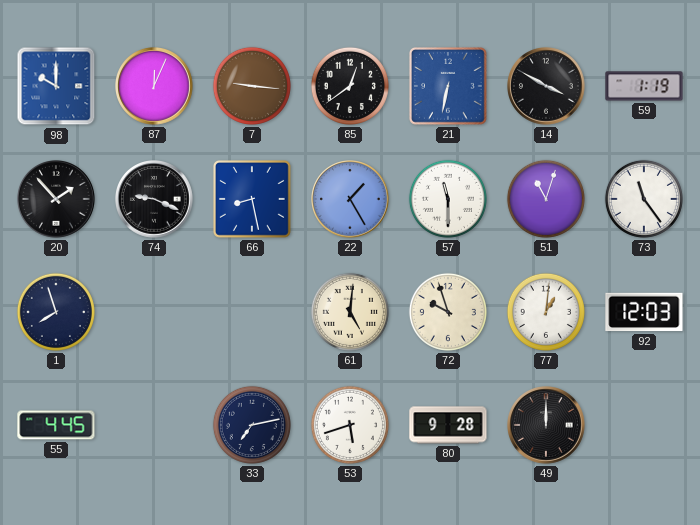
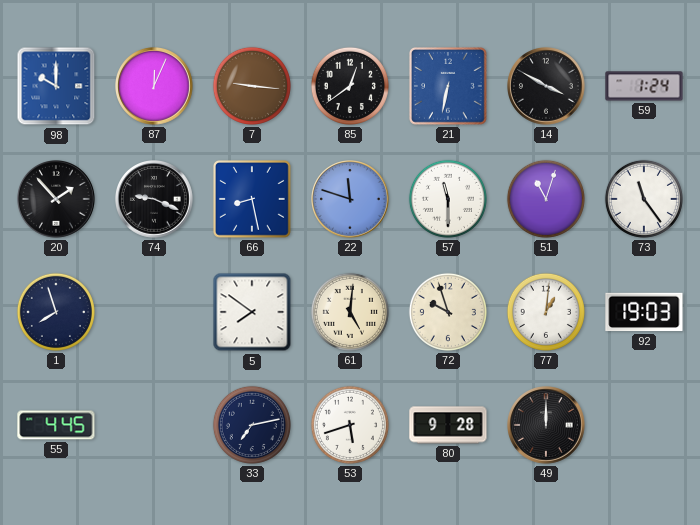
59: 1:19 -> 1:24 (644, 86)
22: 1:25 -> 11:48 (351, 200)
5: none -> 7:51 (252, 312)
92: 12:03 -> 19:03 (644, 312)
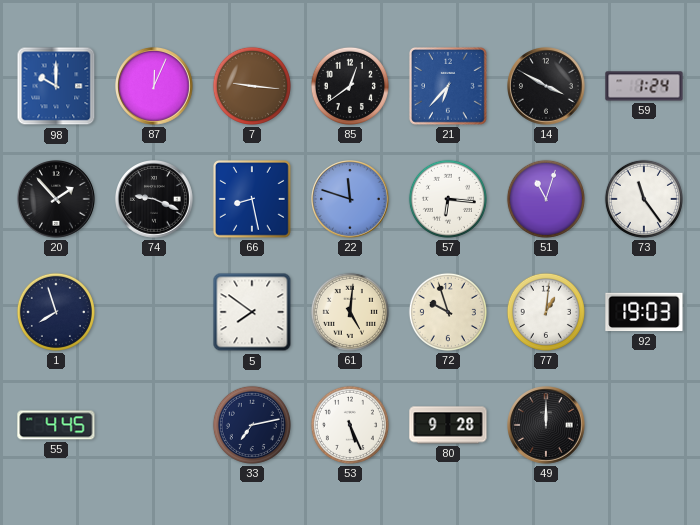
21: 6:32 -> 6:37 (448, 86)
57: 11:30 -> 6:16 (448, 199)
53: 5:42 -> 5:26 (350, 425)
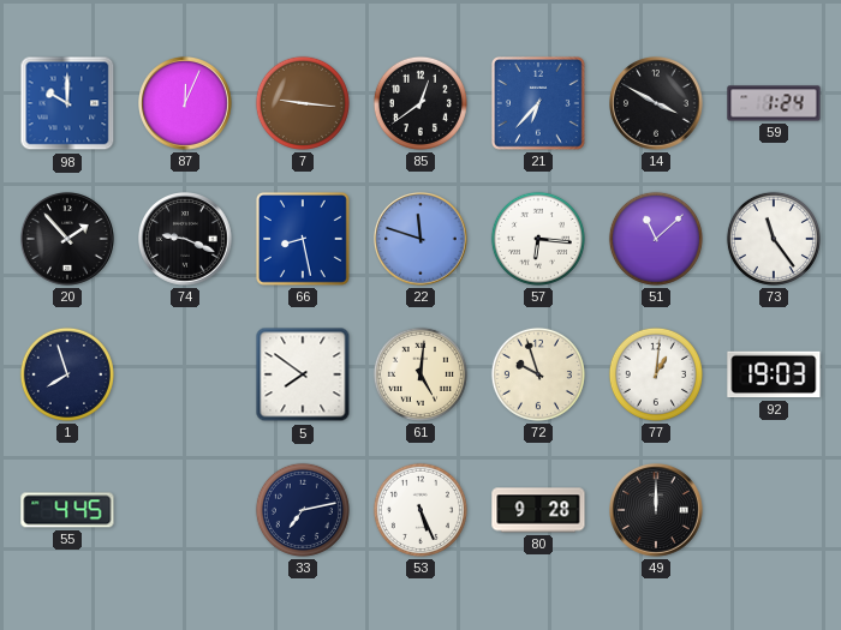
51: 11:03 -> 11:08 (656, 239)
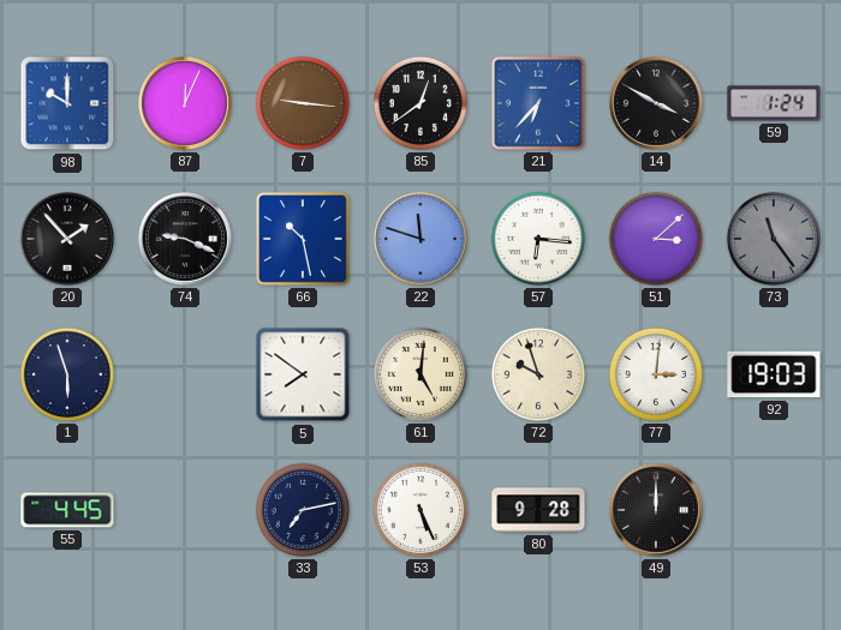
66: 8:28 -> 10:28 (303, 239)
51: 11:08 -> 3:08 (656, 239)
73 dial: white -> grey (774, 239)
1: 7:57 -> 5:57 (67, 374)
77: 1:01 -> 3:01 (656, 374)
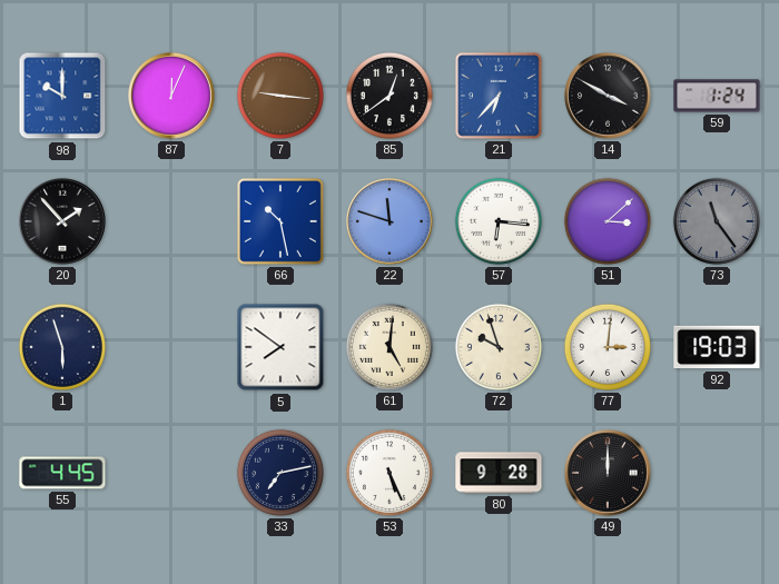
74: 9:19 -> none (186, 240)
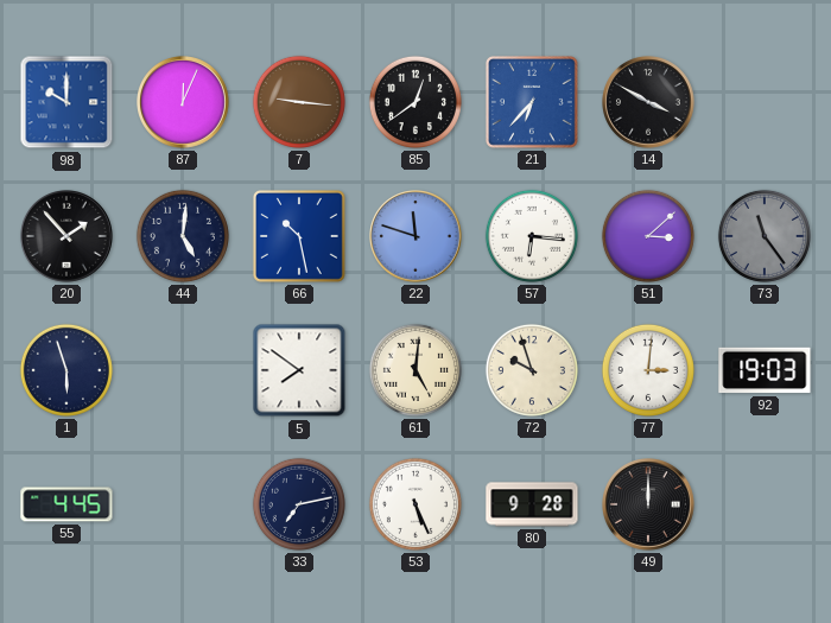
59: 1:24 -> none (717, 96)
44: none -> 5:01 (183, 236)
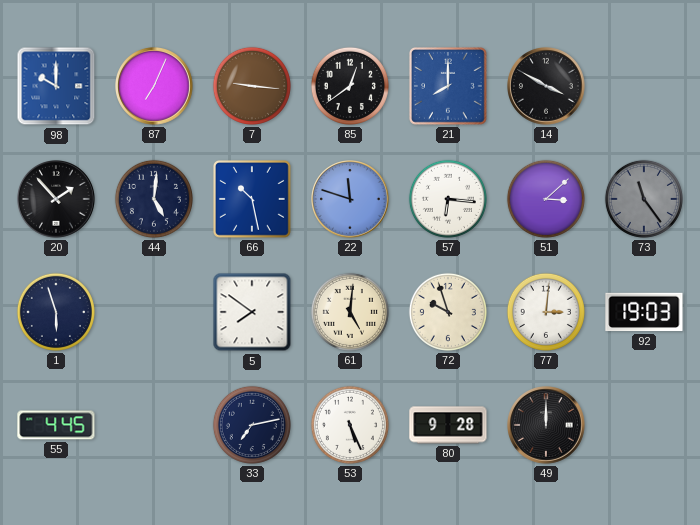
87: 12:04 -> 7:04 (155, 87)
21: 6:37 -> 8:00 (448, 86)
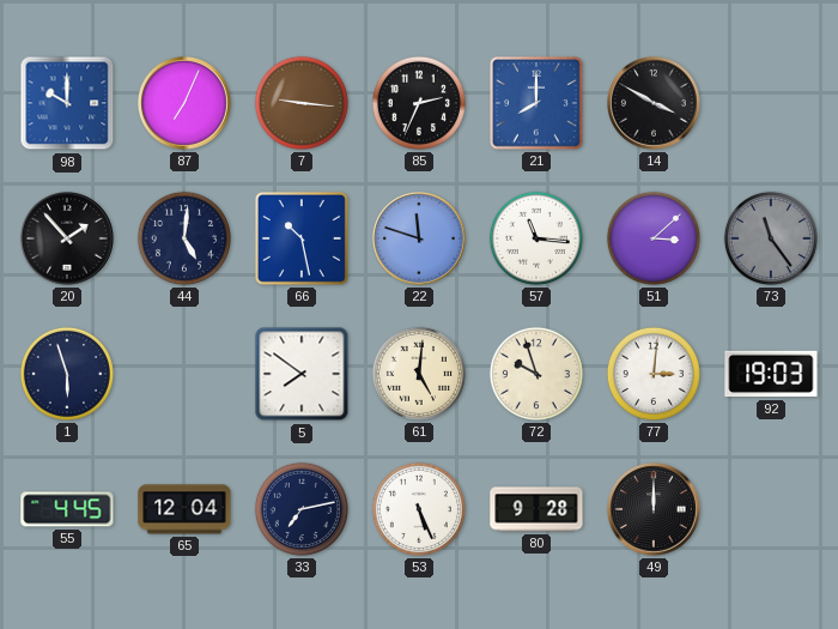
85: 12:39 -> 2:34 (419, 103)
57: 6:16 -> 11:16 (536, 238)
65: none -> 12:04 (184, 509)
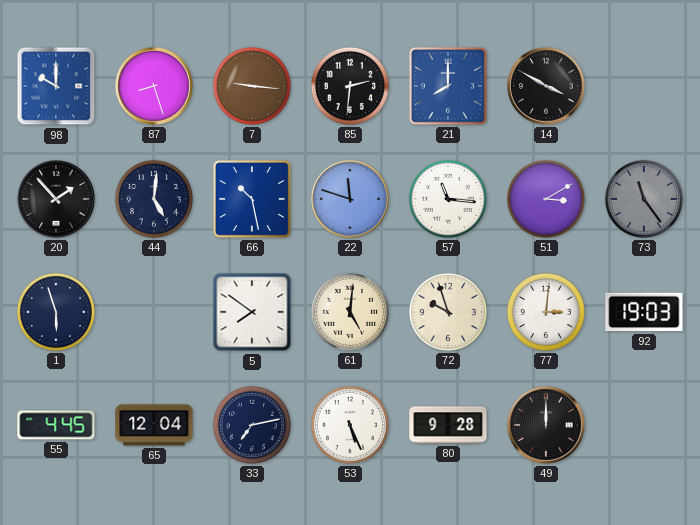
87: 7:04 -> 8:27 (155, 87)
85: 2:34 -> 2:31 (350, 86)
51: 3:08 -> 3:10 (546, 199)
